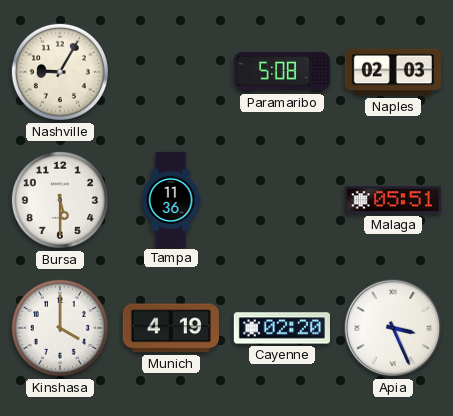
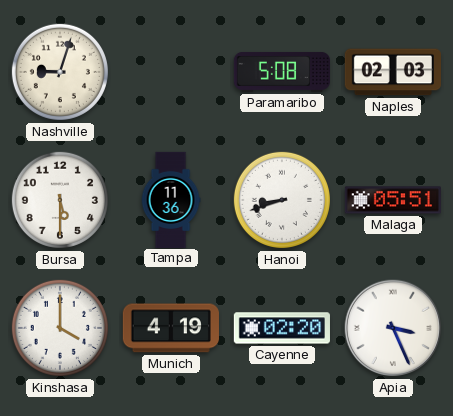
Nashville: 9:05 -> 9:03 (60, 72)
Hanoi: none -> 8:42 (282, 200)
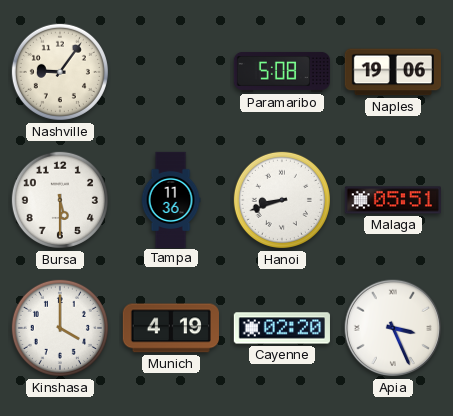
Nashville: 9:03 -> 9:06 (60, 72)
Naples: 02:03 -> 19:06 (393, 72)
